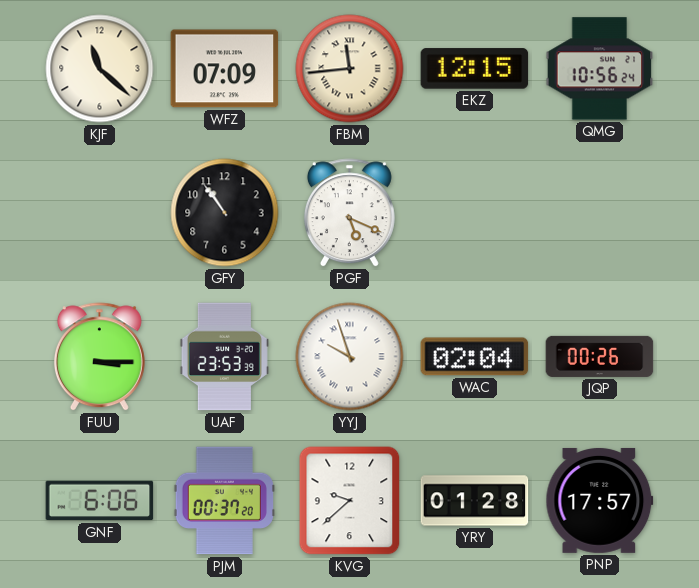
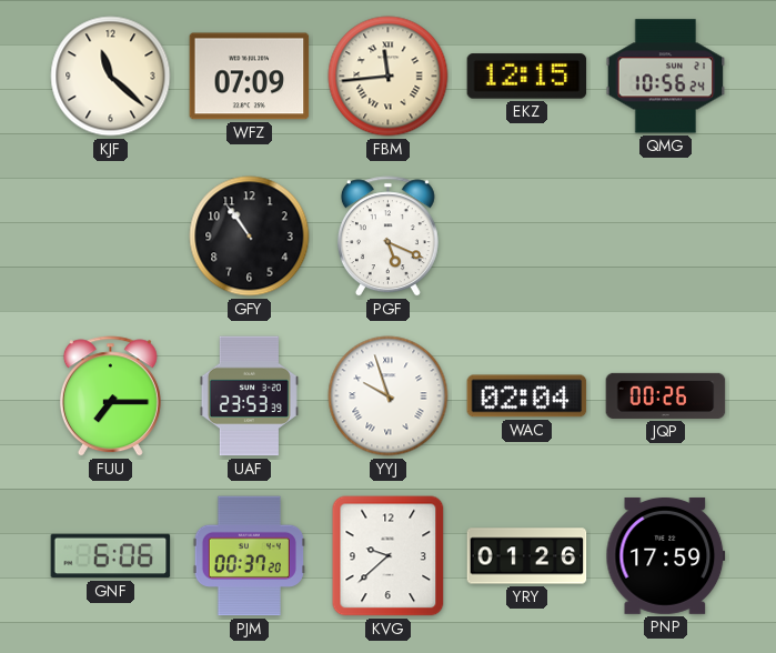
FUU: 3:15 -> 7:15 (110, 396)
YRY: 01:28 -> 01:26 (527, 556)
PNP: 17:57 -> 17:59 (666, 555)
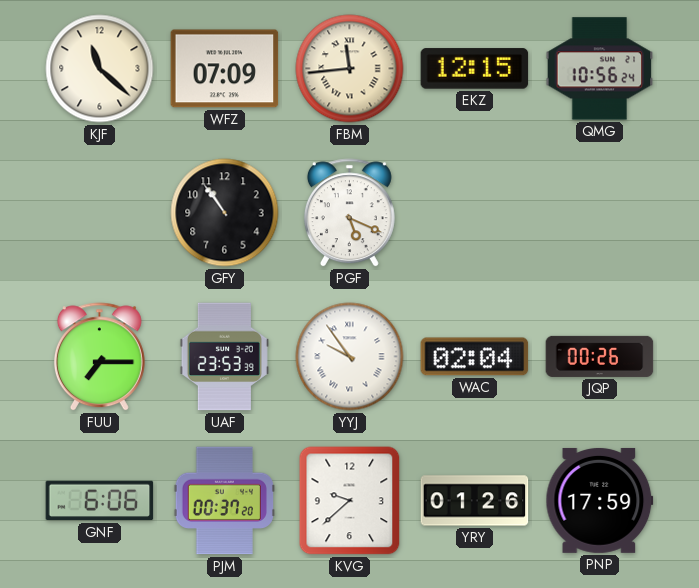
YYJ: 9:57 -> 9:54 (350, 357)
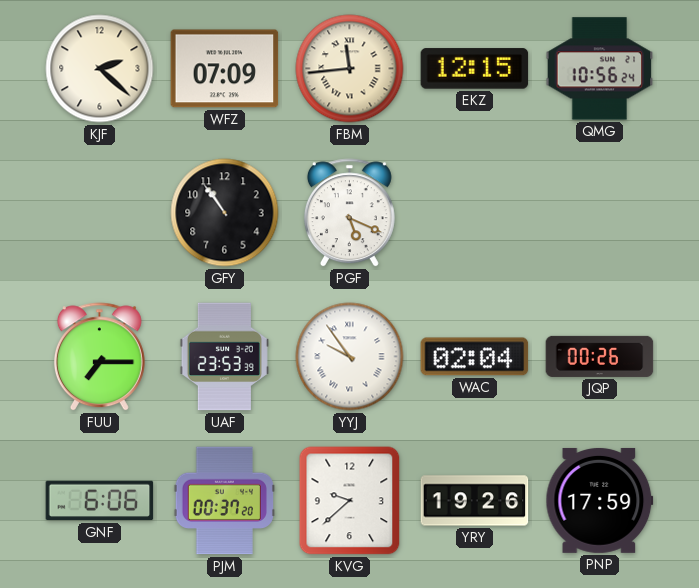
KJF: 11:22 -> 2:22 (100, 69)
YRY: 01:26 -> 19:26 (475, 501)
